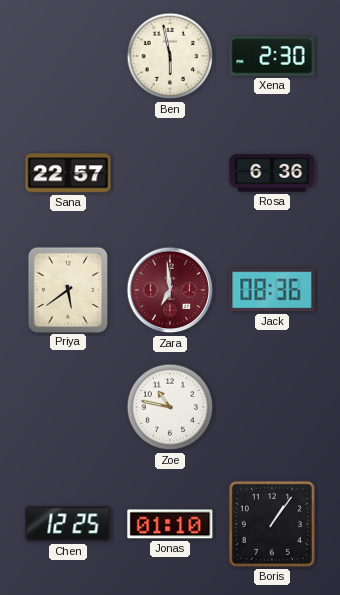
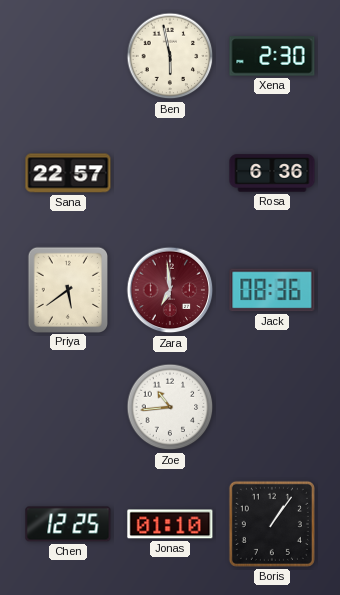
Zoe: 10:47 -> 10:44 (170, 407)
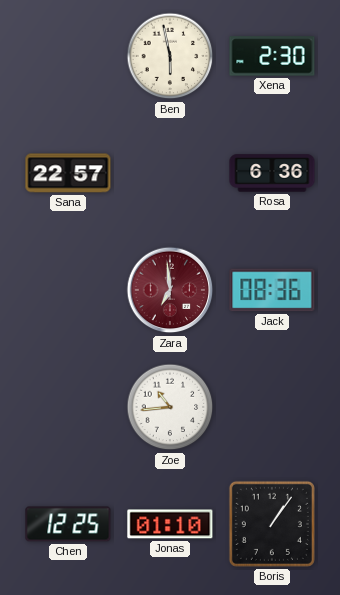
Priya: 5:39 -> none (67, 289)
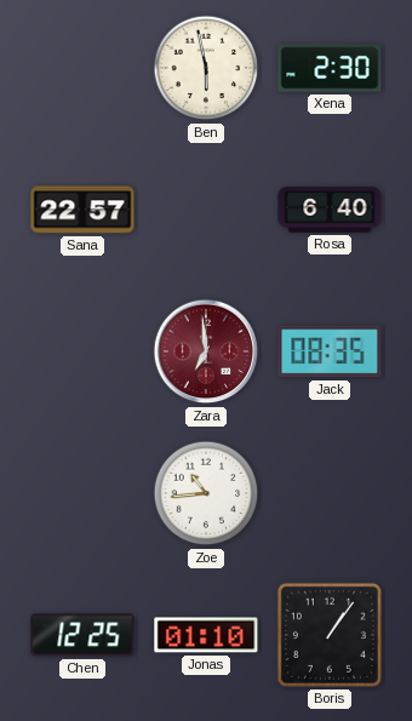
Rosa: 6:36 -> 6:40 (330, 210)
Jack: 08:36 -> 08:35 (330, 351)
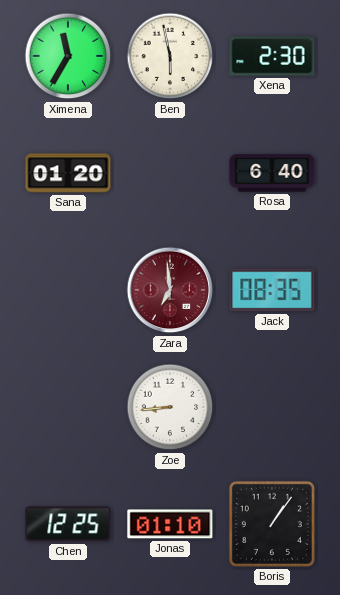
Ximena: none -> 11:35 (68, 56)
Sana: 22:57 -> 01:20 (68, 173)
Zoe: 10:44 -> 8:44 (170, 407)
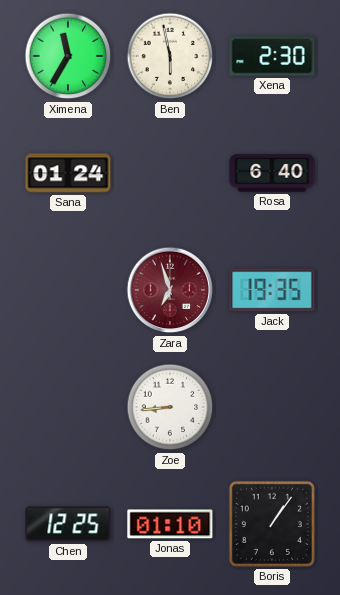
Sana: 01:20 -> 01:24 (68, 173)
Zara: 6:59 -> 6:57 (170, 290)
Jack: 08:35 -> 19:35 (272, 290)
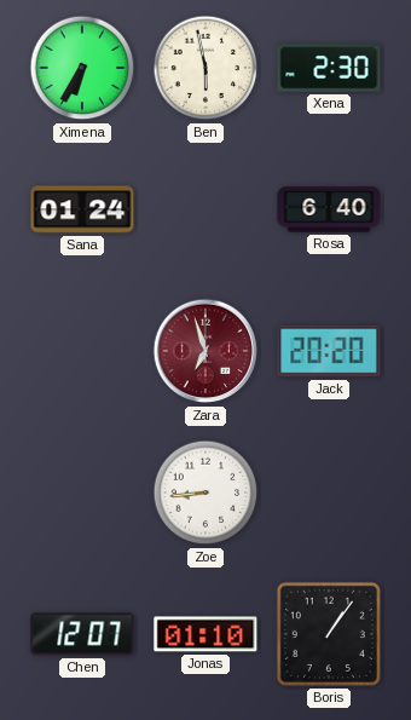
Ximena: 11:35 -> 6:35 (82, 68)
Jack: 19:35 -> 20:20 (329, 351)
Chen: 12:25 -> 12:07 (82, 634)
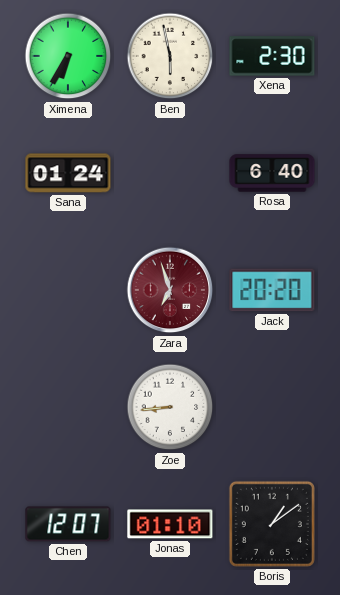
Boris: 1:06 -> 1:09 (272, 524)
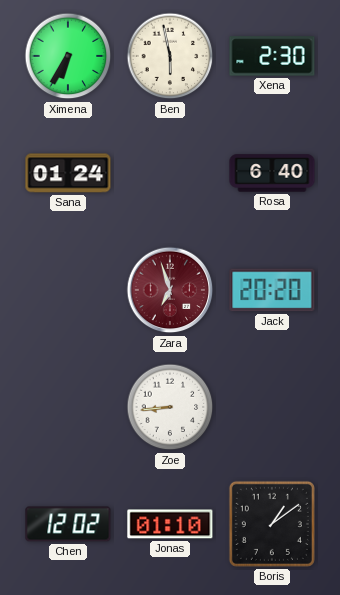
Chen: 12:07 -> 12:02 (68, 524)
